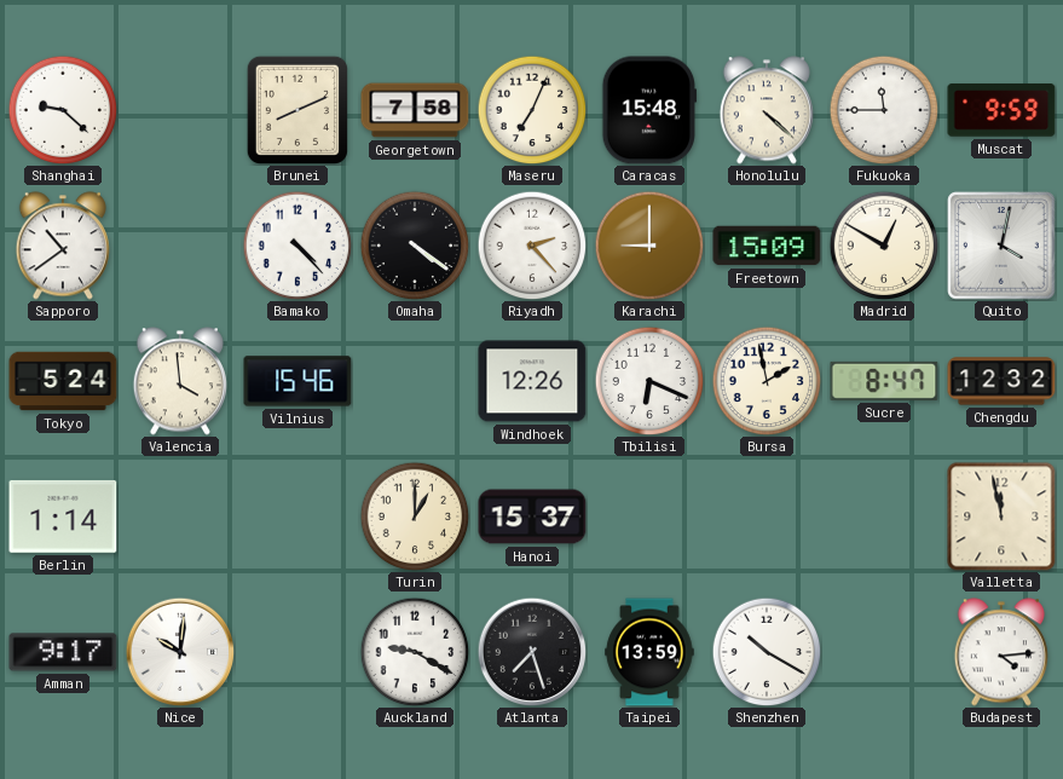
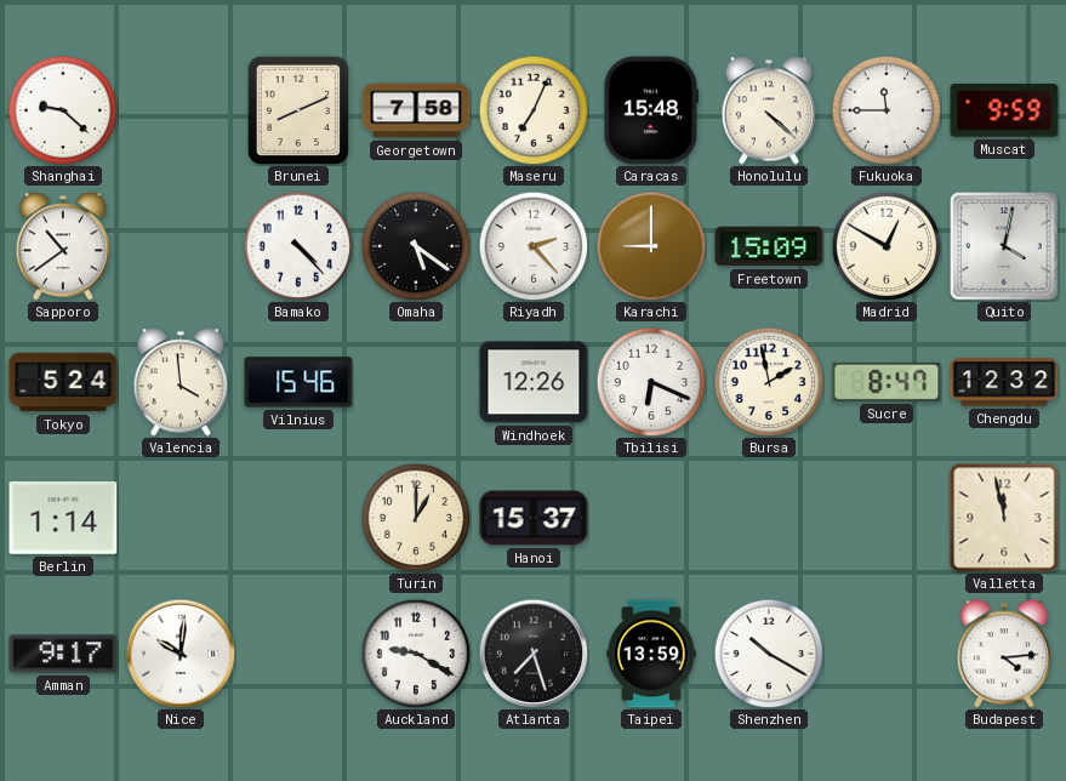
Omaha: 4:21 -> 5:21 (416, 246)
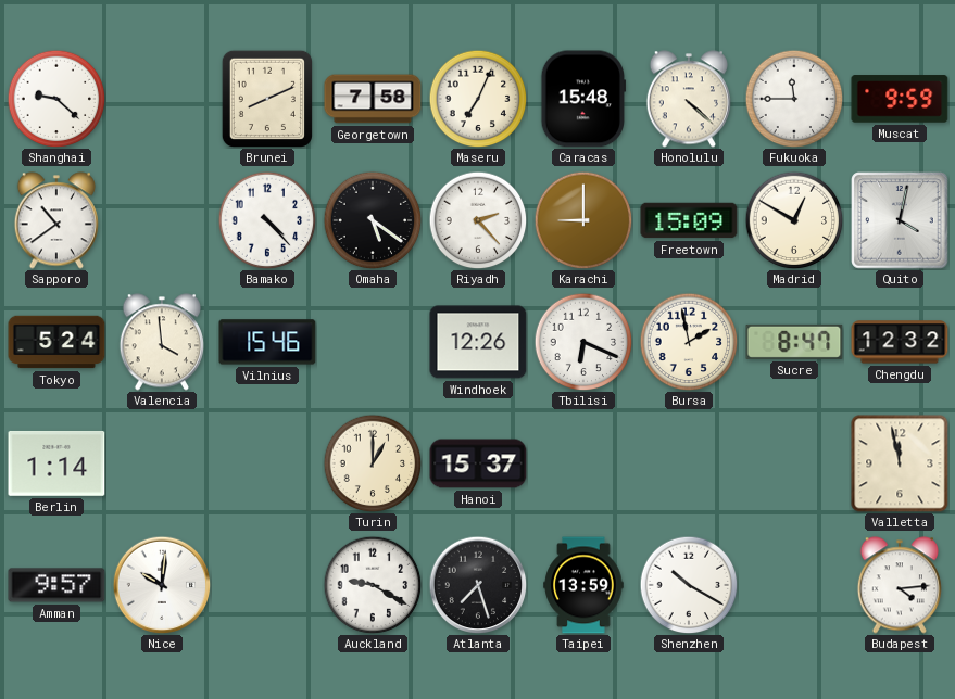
Amman: 9:17 -> 9:57 (56, 585)
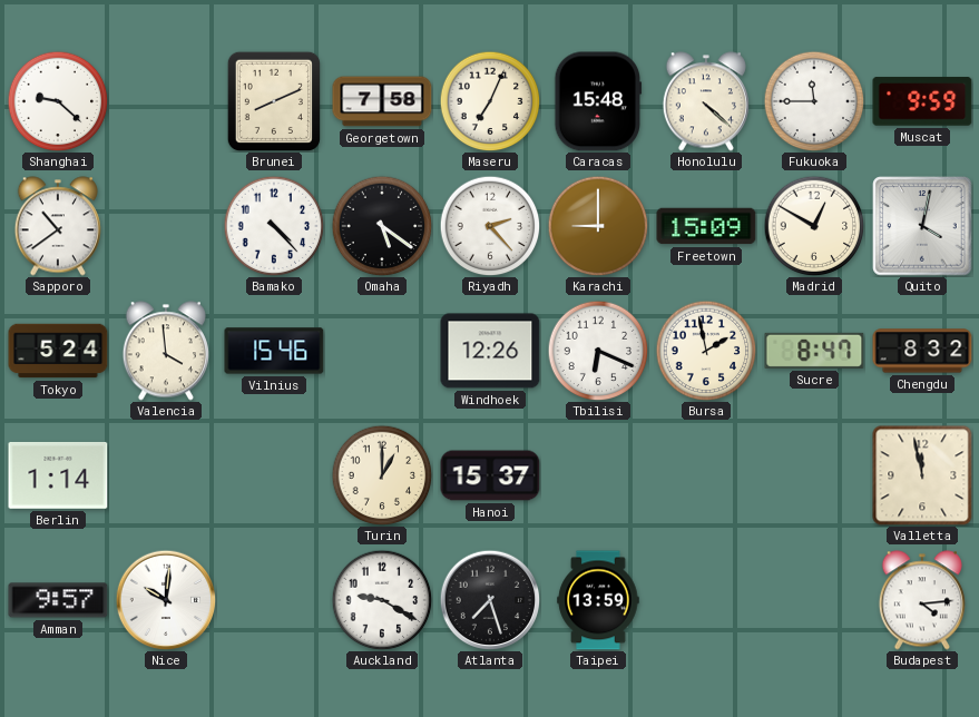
Chengdu: 12:32 -> 8:32 (922, 351)
Shenzhen: 10:20 -> none (689, 585)
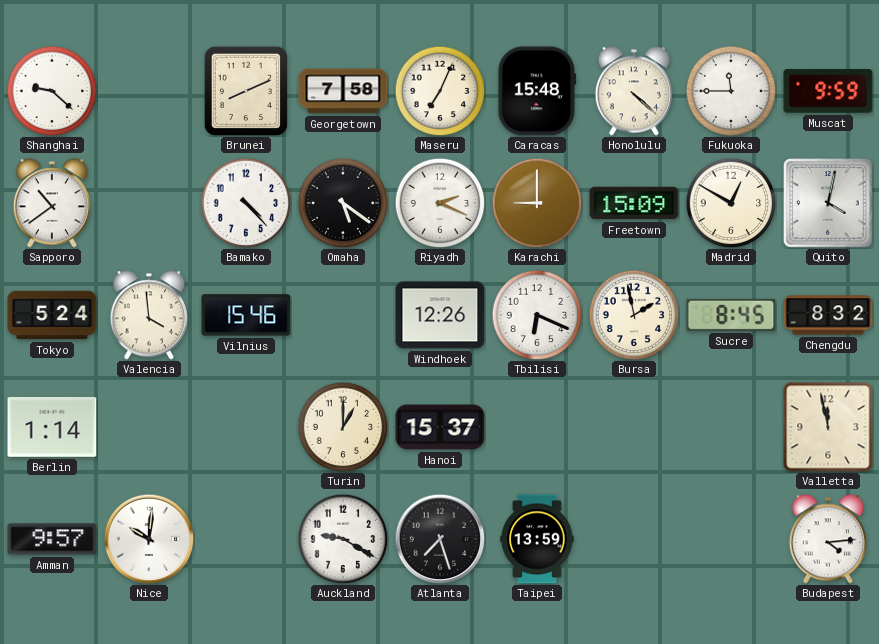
Riyadh: 2:23 -> 2:19 (440, 203)
Sucre: 8:47 -> 8:45 (731, 315)
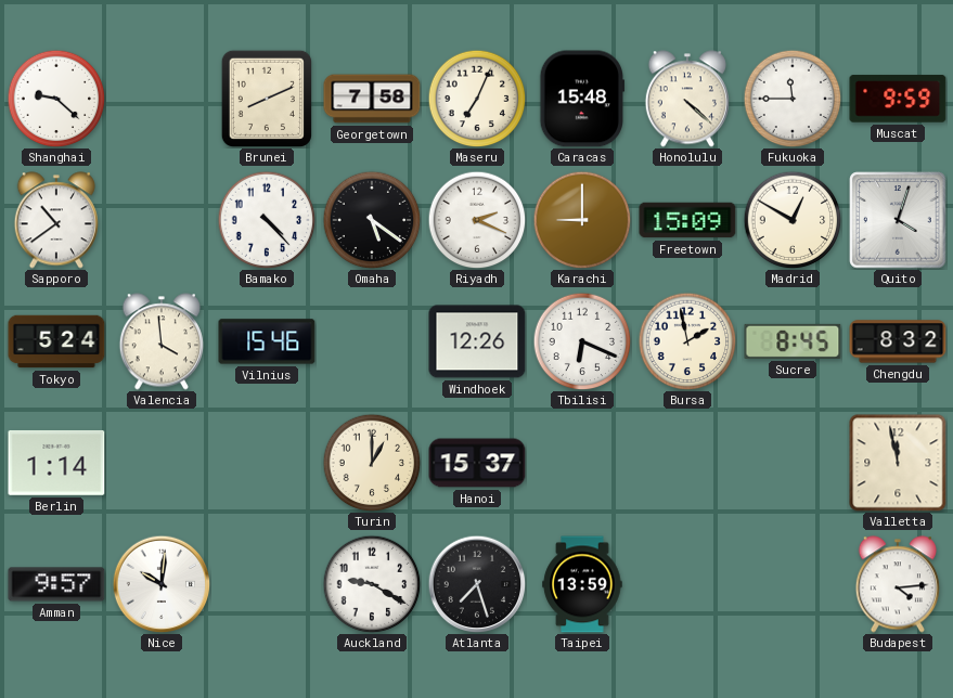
Quito: 4:02 -> 4:03 (898, 220)
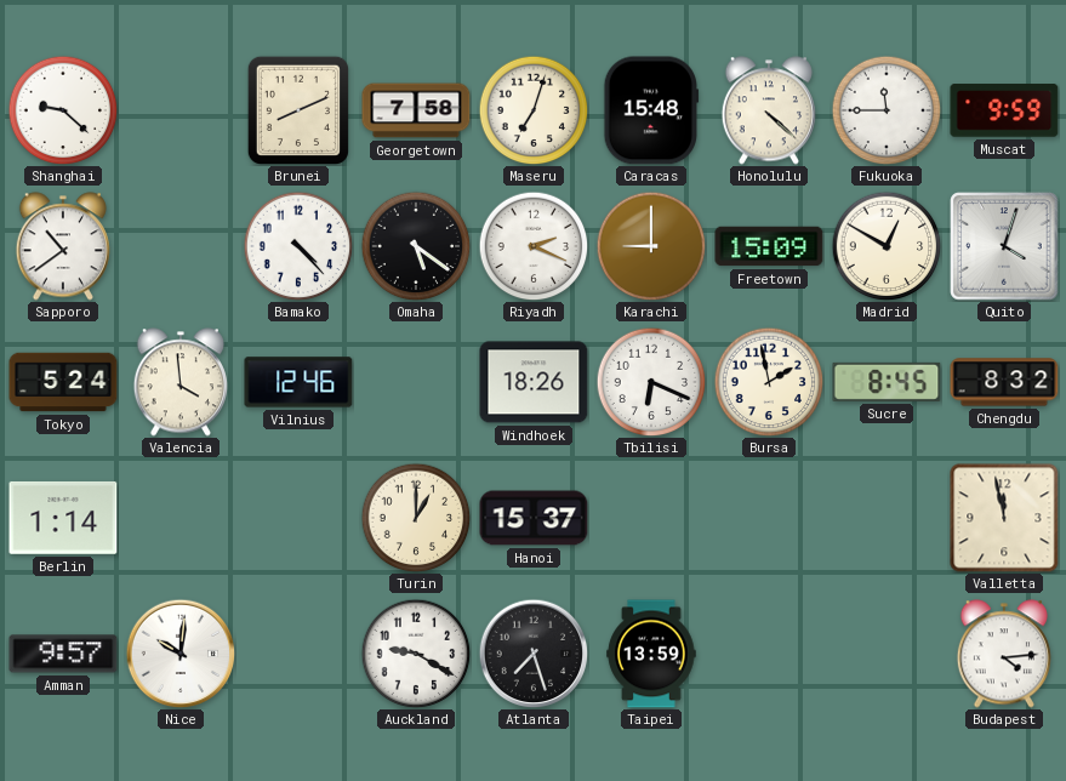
Maseru: 7:04 -> 7:03 (534, 110)
Vilnius: 15:46 -> 12:46 (298, 382)
Windhoek: 12:26 -> 18:26 (534, 382)
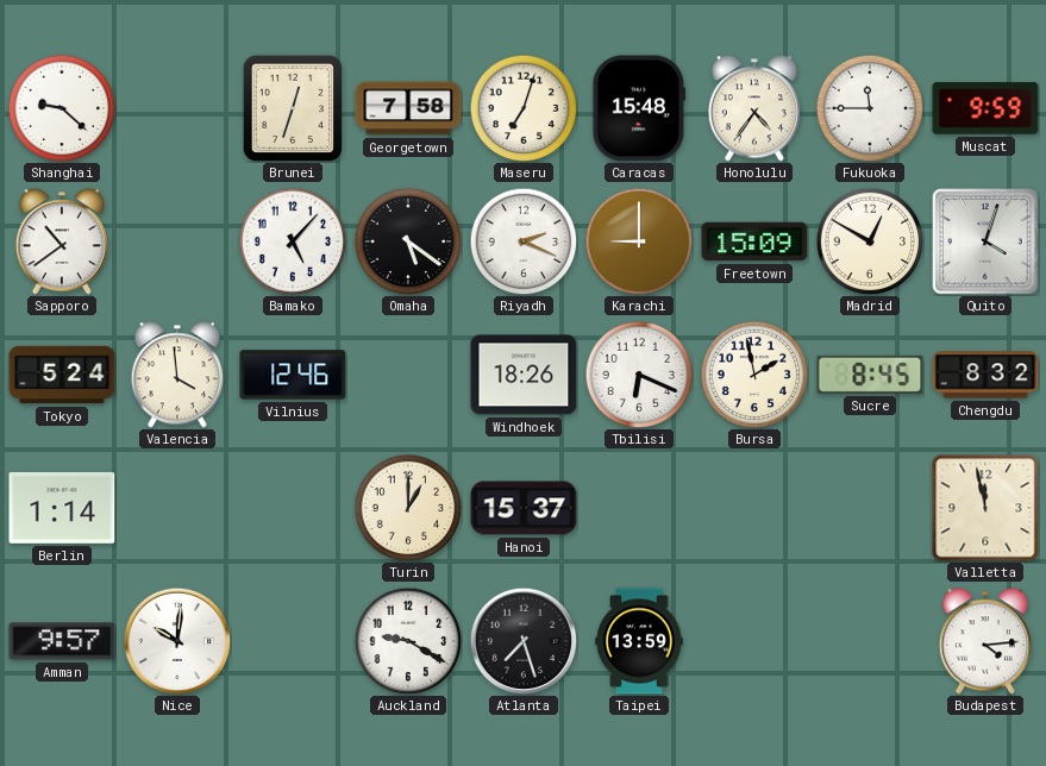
Brunei: 8:11 -> 12:33 (292, 107)
Honolulu: 4:22 -> 4:36 (754, 108)
Bamako: 4:23 -> 5:07 (293, 241)
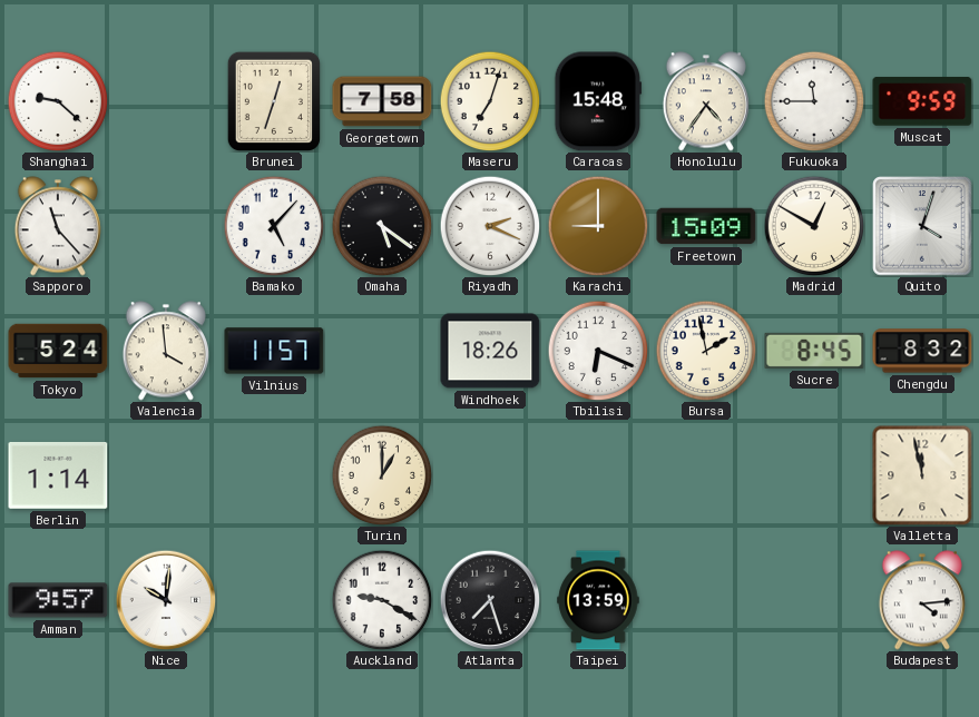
Sapporo: 10:39 -> 11:23 (58, 226)
Vilnius: 12:46 -> 11:57 (274, 351)
Hanoi: 15:37 -> none (524, 508)
